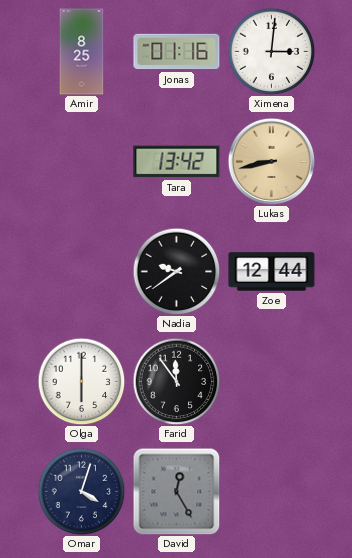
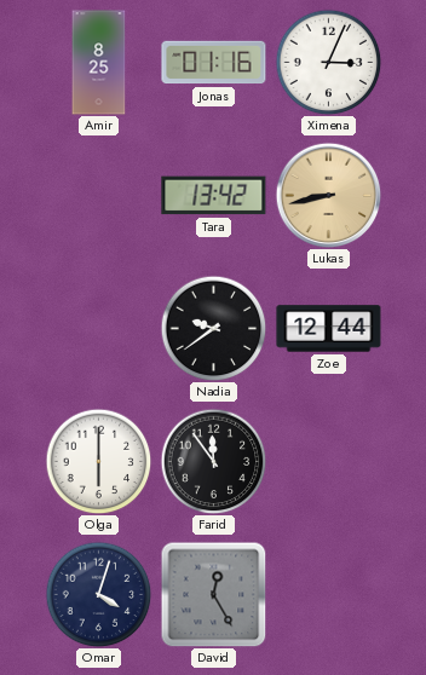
Ximena: 3:01 -> 3:04 (328, 62)
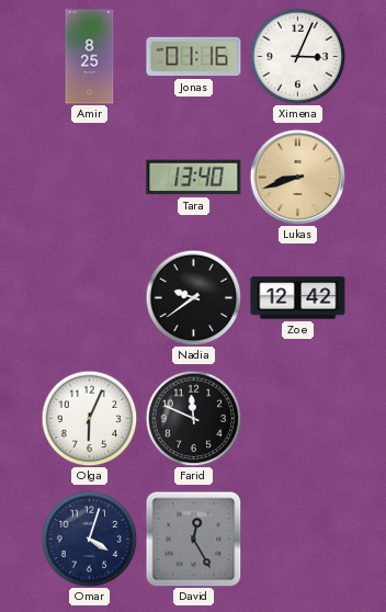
Tara: 13:42 -> 13:40 (194, 178)
Lukas: 8:43 -> 8:42 (297, 177)
Zoe: 12:44 -> 12:42 (298, 298)
Olga: 6:00 -> 6:04 (89, 418)
Farid: 11:54 -> 11:49 (193, 418)
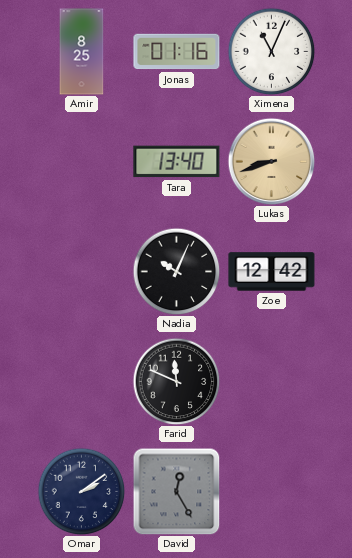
Ximena: 3:04 -> 11:04 (271, 51)
Nadia: 9:39 -> 10:04 (176, 271)
Olga: 6:04 -> none (89, 418)
Omar: 4:03 -> 2:09 (81, 491)
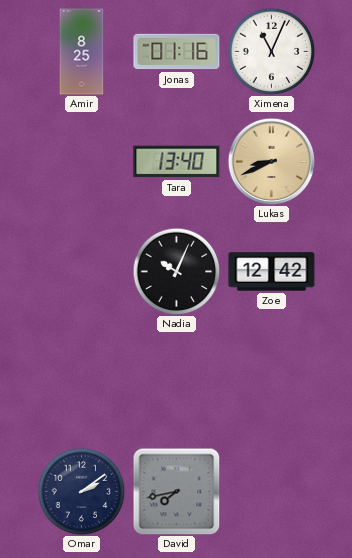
Lukas: 8:42 -> 8:41 (271, 161)
Farid: 11:49 -> none (176, 381)
David: 12:25 -> 7:43 (176, 491)
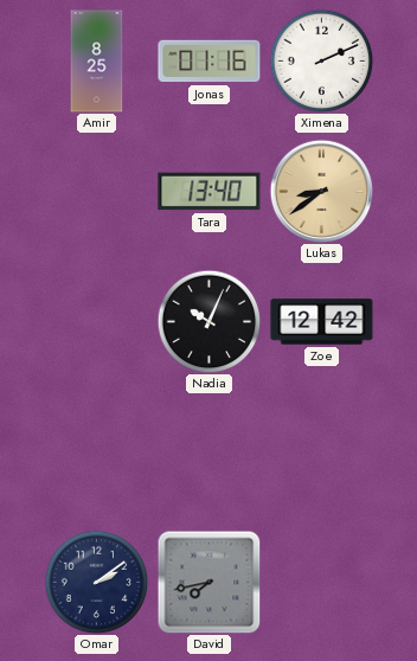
Ximena: 11:04 -> 2:11 (321, 60)
Lukas: 8:41 -> 8:39 (321, 191)
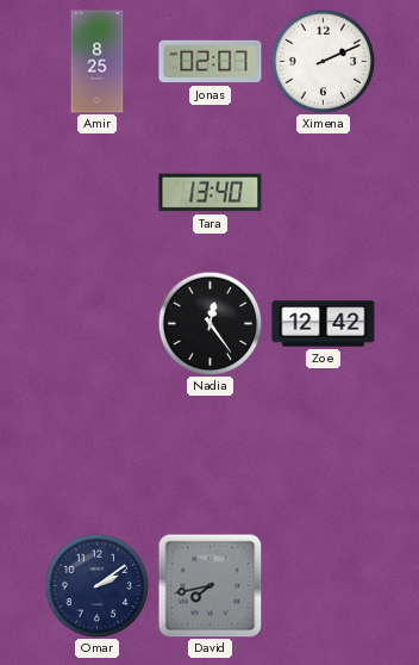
Jonas: 01:16 -> 02:07 (211, 62)
Lukas: 8:39 -> none (321, 191)
Nadia: 10:04 -> 12:24 (209, 323)
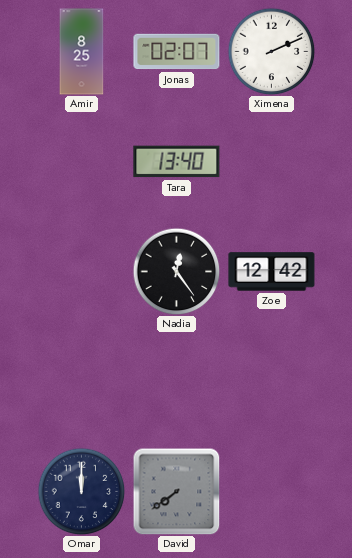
Omar: 2:09 -> 12:00 (81, 491)
David: 7:43 -> 7:39 (176, 491)
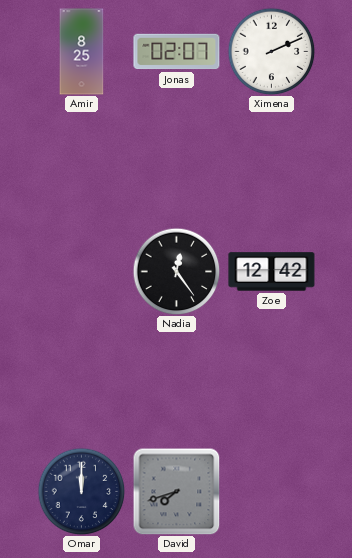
Tara: 13:40 -> none (177, 162)
David: 7:39 -> 7:42 (176, 491)
